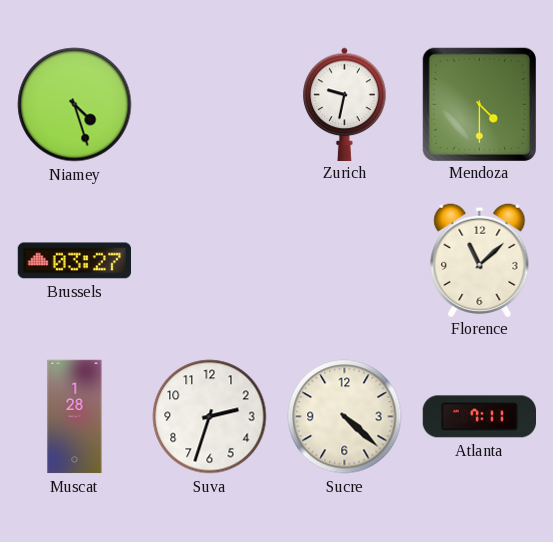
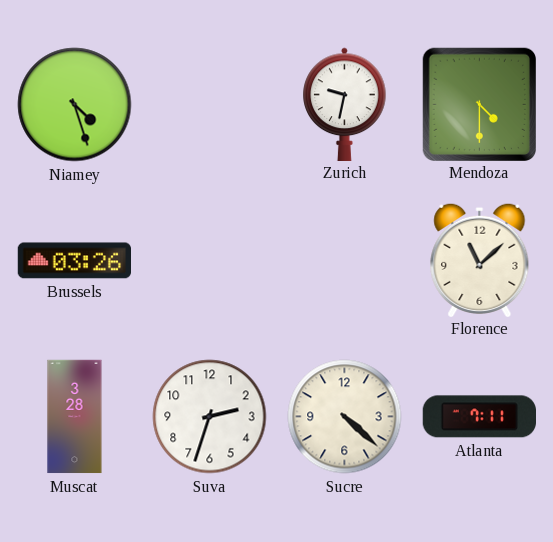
Brussels: 03:27 -> 03:26 (74, 261)
Muscat: 1:28 -> 3:28 (75, 417)
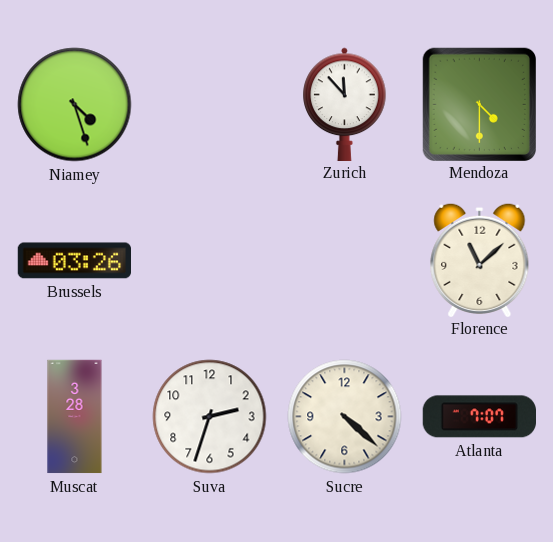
Zurich: 9:32 -> 11:53 (345, 104)
Atlanta: 7:11 -> 7:07 (479, 417)
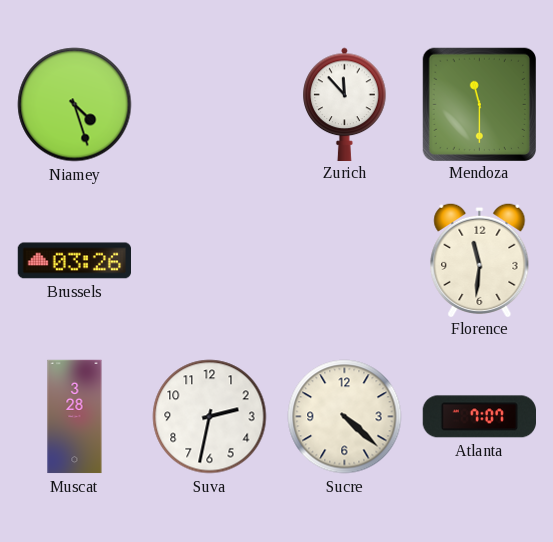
Mendoza: 4:30 -> 11:30 (479, 104)
Florence: 11:08 -> 11:31 (480, 259)
Suva: 2:33 -> 2:32 (210, 417)
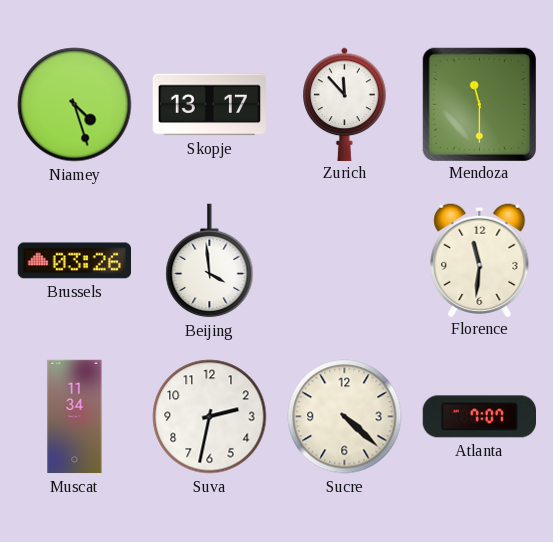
Skopje: none -> 13:17 (209, 105)
Beijing: none -> 3:59 (210, 261)
Muscat: 3:28 -> 11:34 (75, 417)
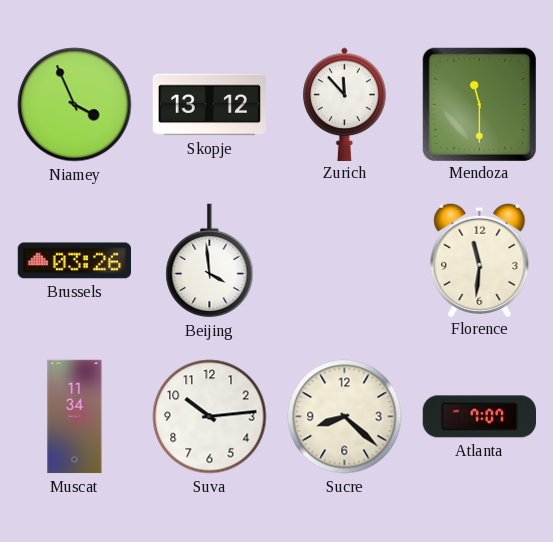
Niamey: 4:27 -> 3:56 (75, 105)
Skopje: 13:17 -> 13:12 (209, 105)
Suva: 2:32 -> 10:14 (210, 417)
Sucre: 4:22 -> 8:22 (345, 417)
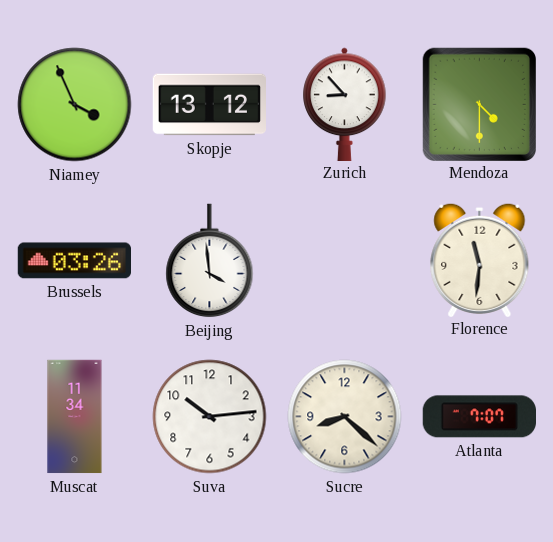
Zurich: 11:53 -> 8:53 (345, 104)
Mendoza: 11:30 -> 4:30 (479, 104)
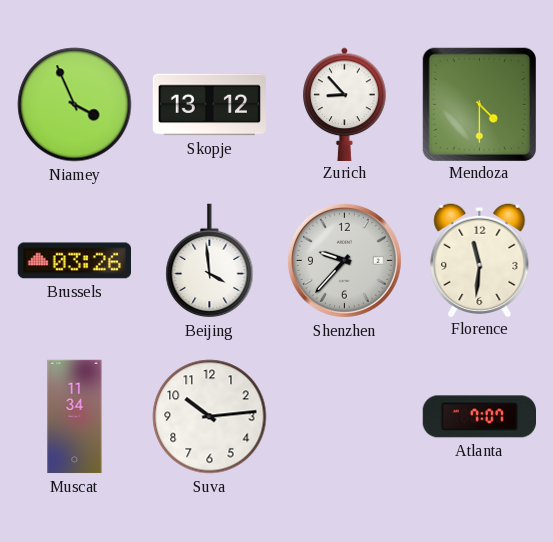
Shenzhen: none -> 9:37 (344, 260)
Sucre: 8:22 -> none (345, 417)
